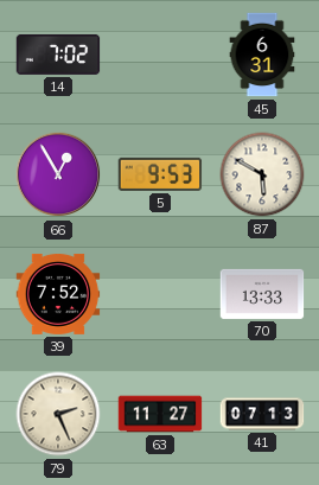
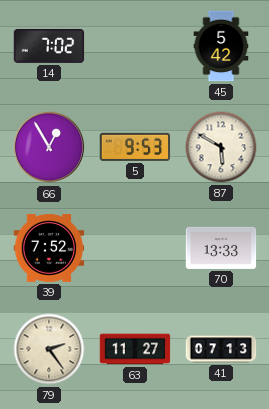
45: 6:31 -> 5:42 (221, 46)
79: 2:26 -> 2:24 (49, 349)
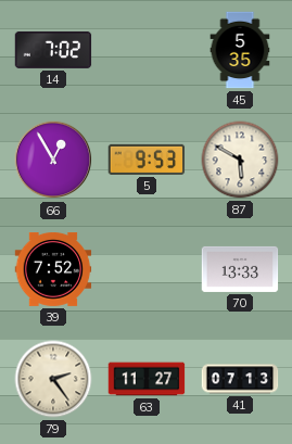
45: 5:42 -> 5:35 (240, 50)
